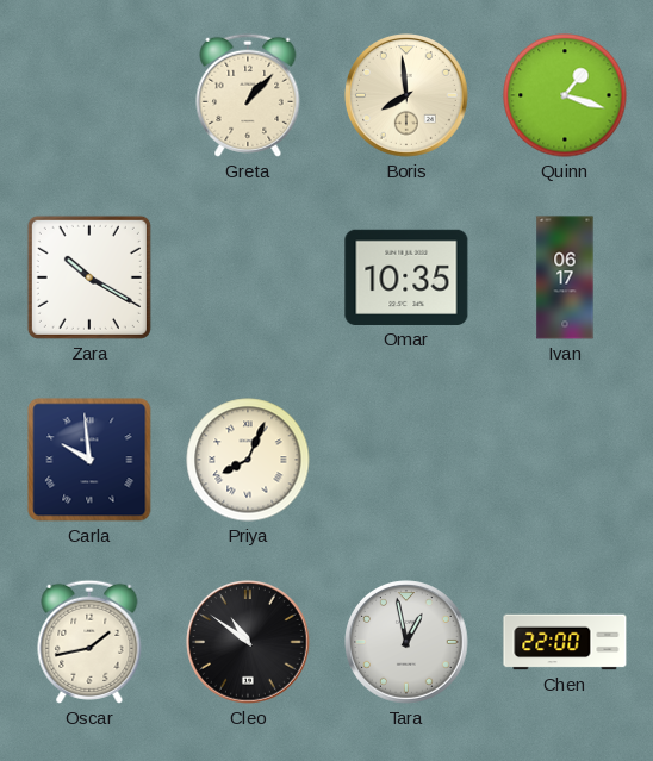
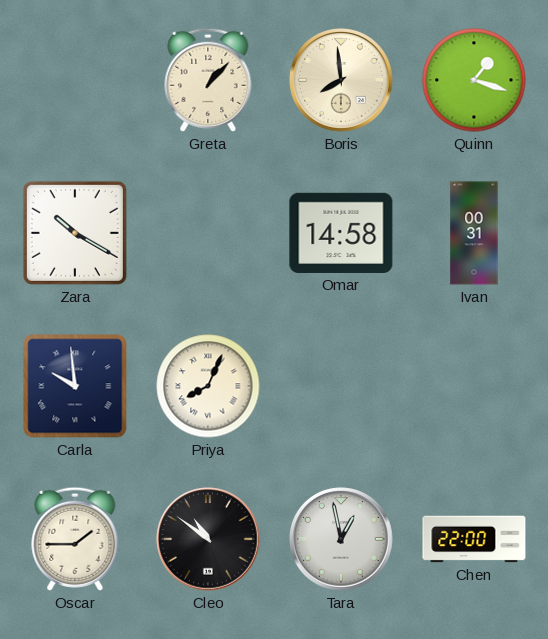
Omar: 10:35 -> 14:58 (341, 233)
Ivan: 06:17 -> 00:31 (474, 233)
Oscar: 1:43 -> 1:45 (75, 539)
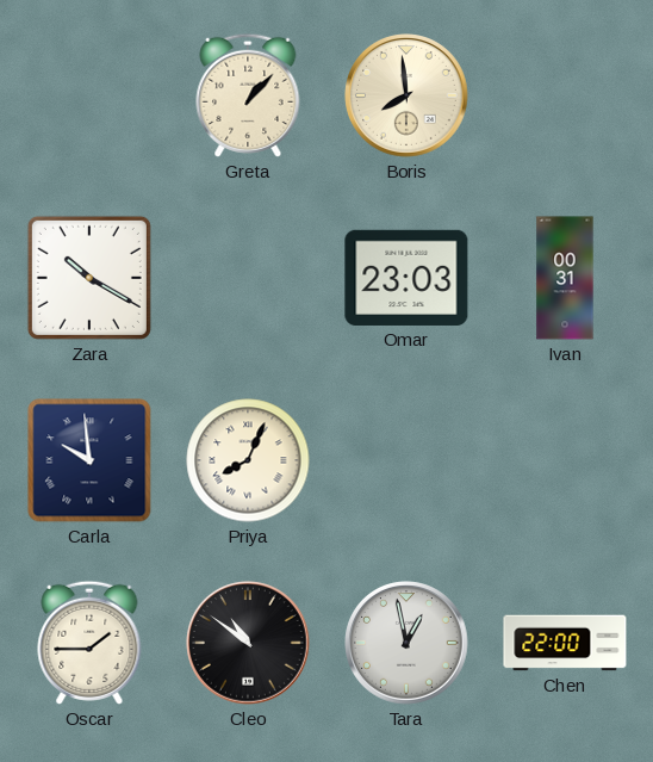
Quinn: 1:18 -> none (474, 80)
Omar: 14:58 -> 23:03 (406, 278)
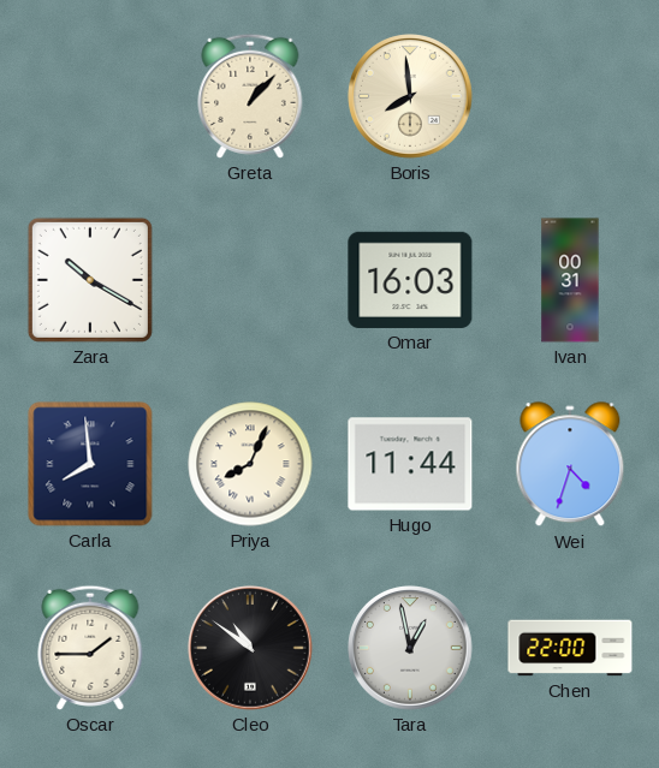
Omar: 23:03 -> 16:03 (410, 280)
Carla: 9:59 -> 7:59 (90, 464)
Hugo: none -> 11:44 (410, 464)
Wei: none -> 4:33 (570, 465)
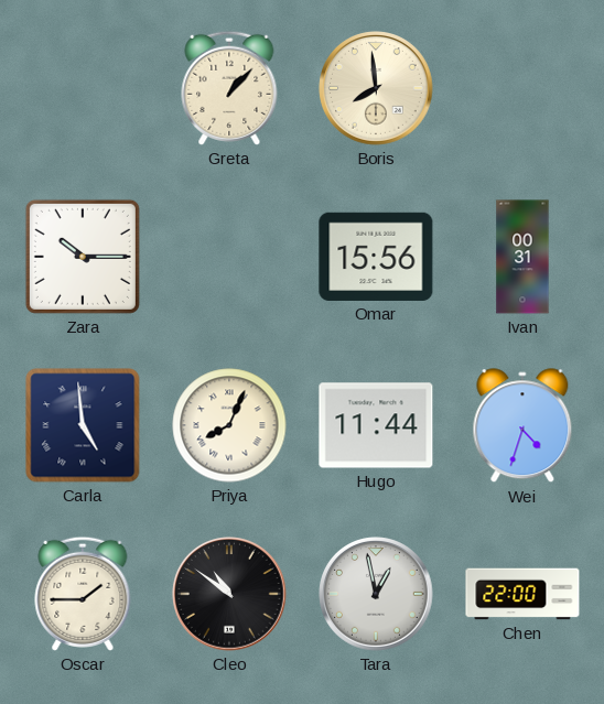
Zara: 10:20 -> 10:15 (83, 257)
Omar: 16:03 -> 15:56 (376, 257)
Carla: 7:59 -> 4:59 (83, 425)
